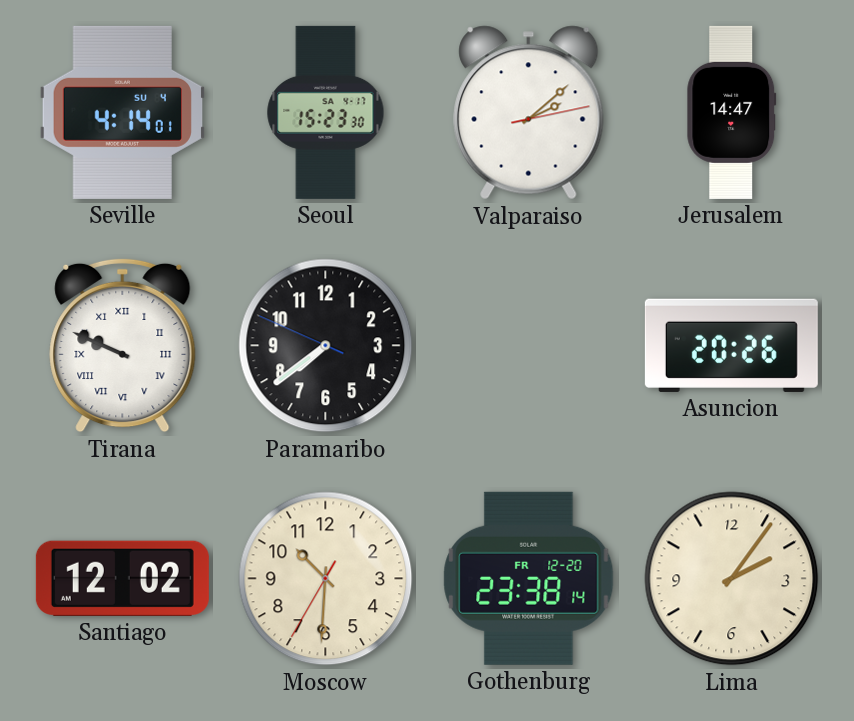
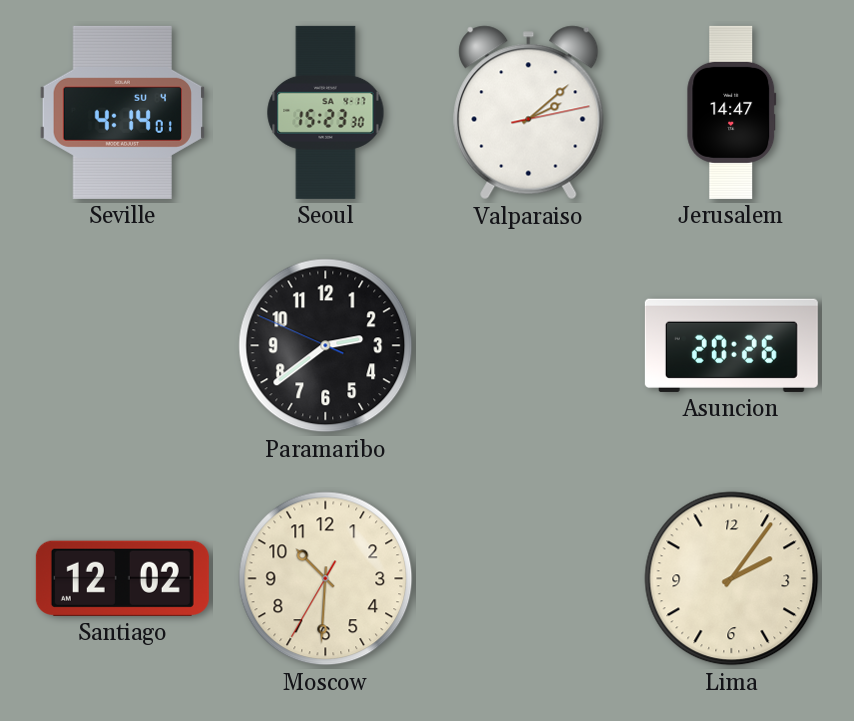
Tirana: 9:49 -> none (123, 345)
Paramaribo: 7:38 -> 2:38 (326, 346)
Gothenburg: 23:38 -> none (529, 578)
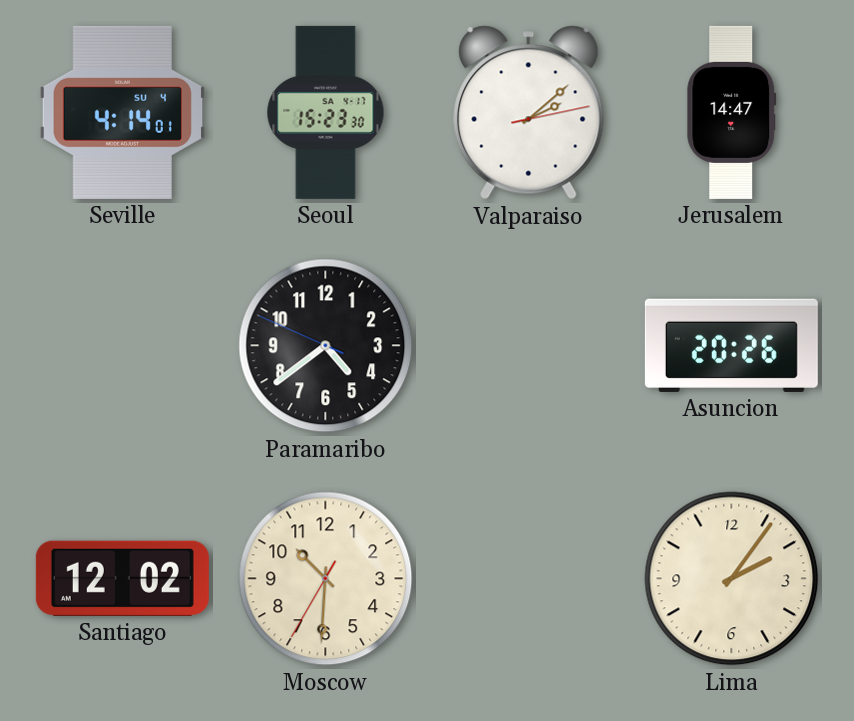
Paramaribo: 2:38 -> 4:38 (326, 346)
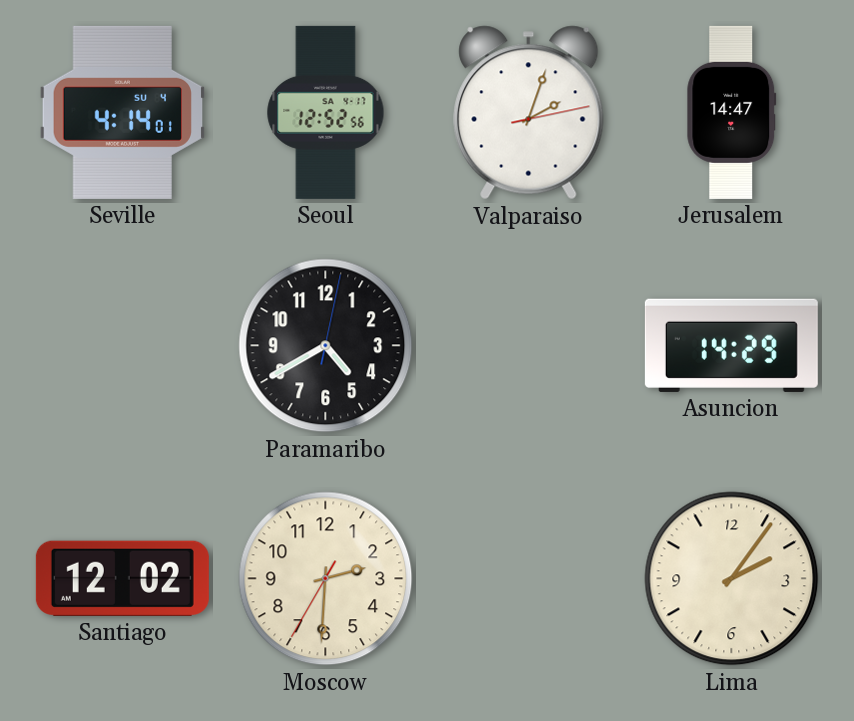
Seoul: 15:23 -> 12:52 (326, 112)
Valparaiso: 2:08 -> 2:03 (529, 113)
Paramaribo: 4:38 -> 4:40 (326, 346)
Asuncion: 20:26 -> 14:29 (731, 345)
Moscow: 10:30 -> 2:30 (326, 579)
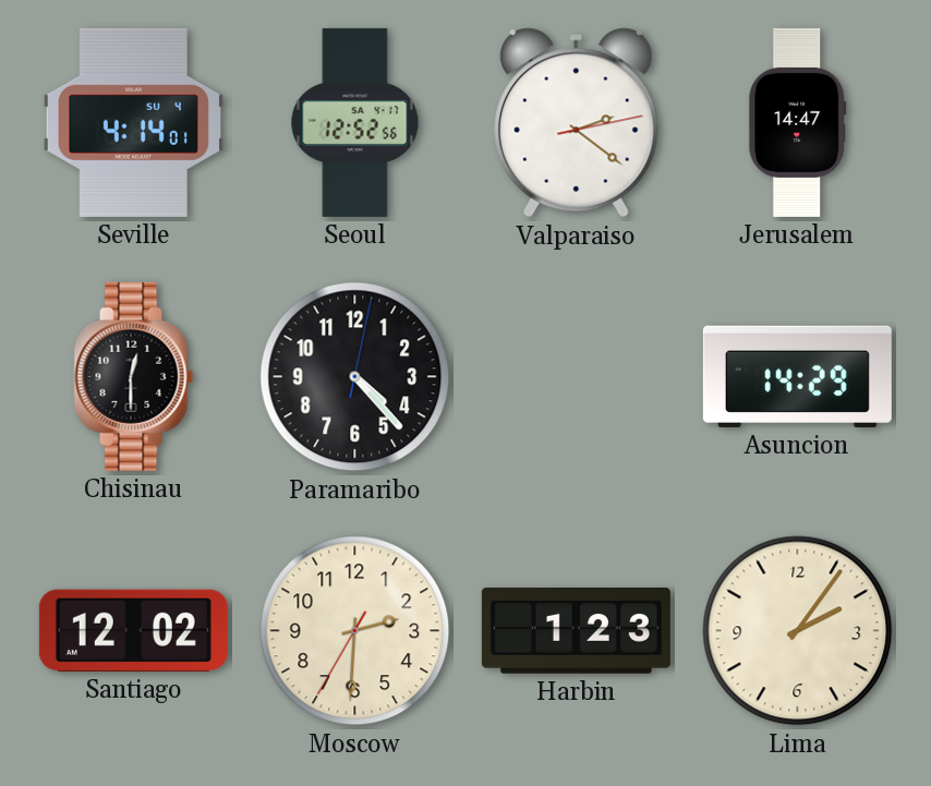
Valparaiso: 2:03 -> 2:21 (577, 123)
Chisinau: none -> 12:30 (134, 376)
Paramaribo: 4:40 -> 4:23 (355, 377)
Harbin: none -> 1:23 (576, 631)
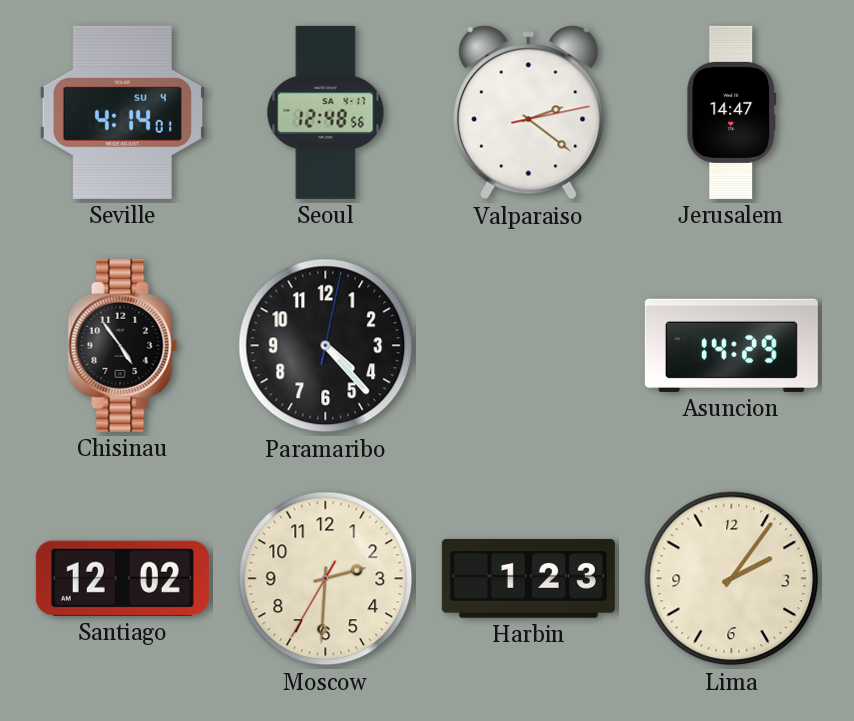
Seoul: 12:52 -> 12:48 (326, 112)
Chisinau: 12:30 -> 4:54 (123, 345)
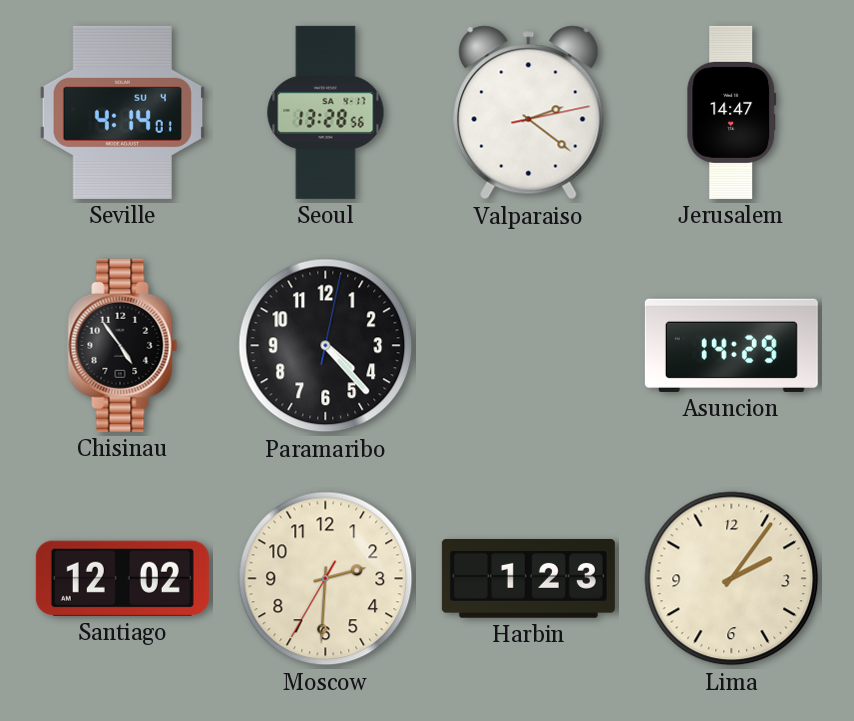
Seoul: 12:48 -> 13:28 (326, 112)
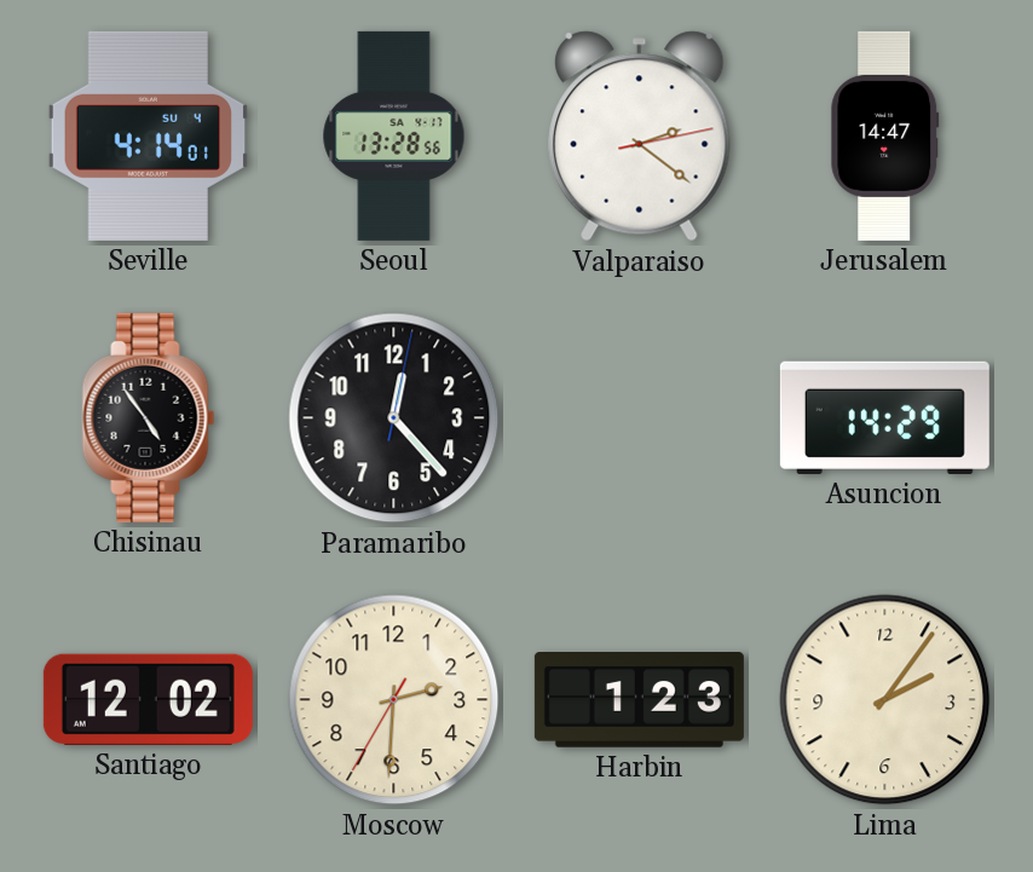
Paramaribo: 4:23 -> 12:23 (394, 418)
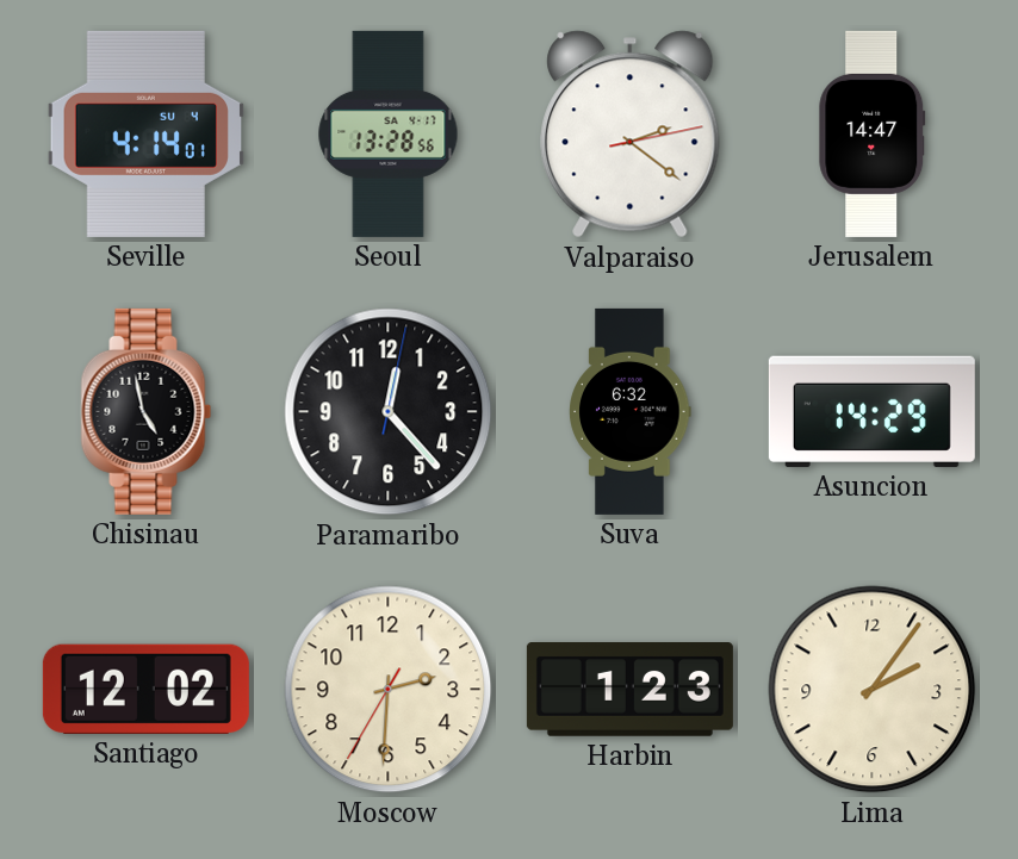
Chisinau: 4:54 -> 4:58 (147, 411)
Suva: none -> 6:32 (631, 411)
